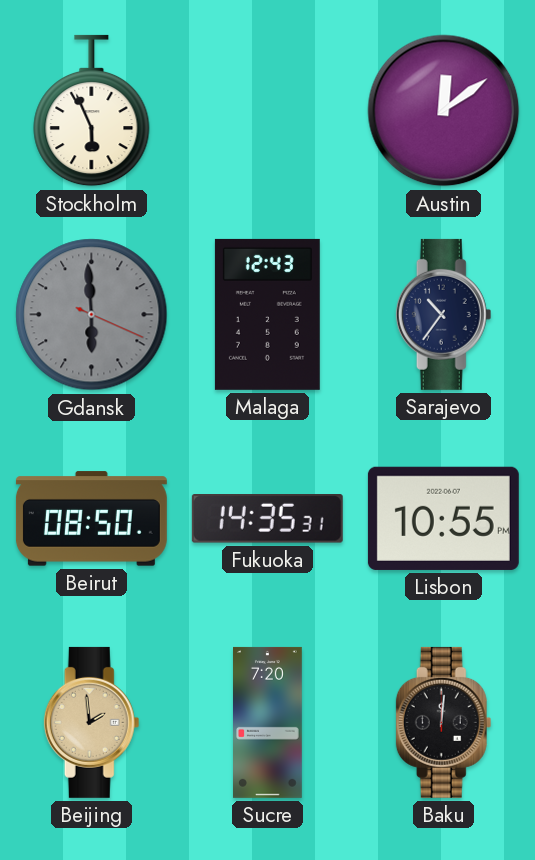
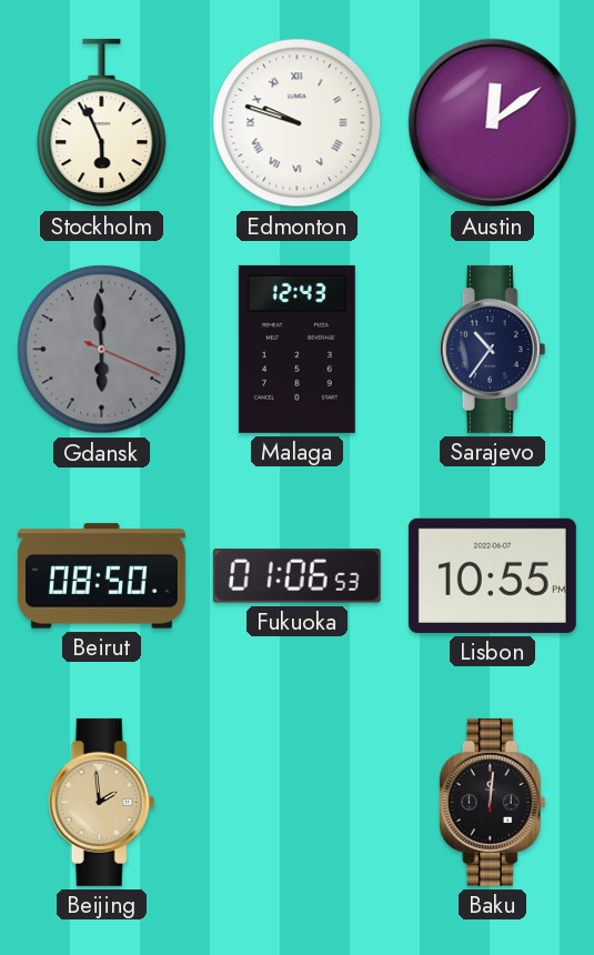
Edmonton: none -> 9:48 (298, 123)
Fukuoka: 14:35 -> 01:06 (296, 576)
Sucre: 7:20 -> none (268, 722)
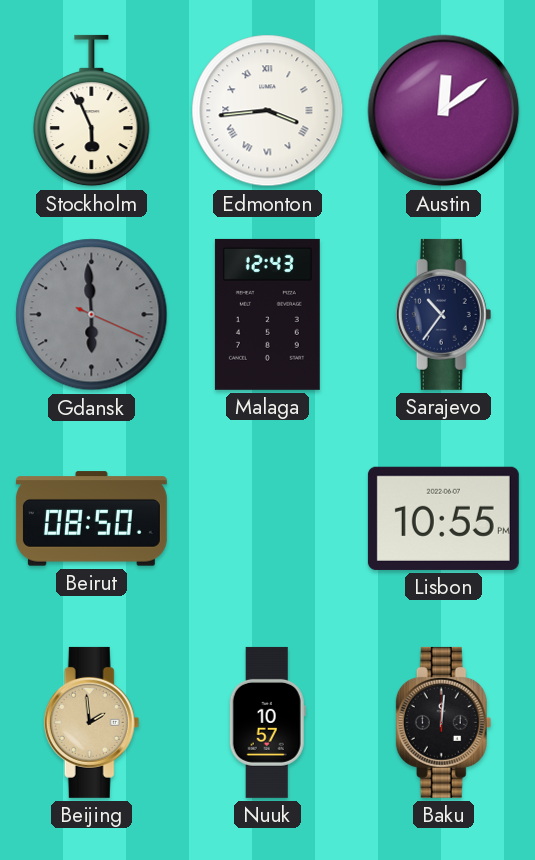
Edmonton: 9:48 -> 3:44 (268, 111)
Fukuoka: 01:06 -> none (296, 576)
Nuuk: none -> 10:57 (267, 722)
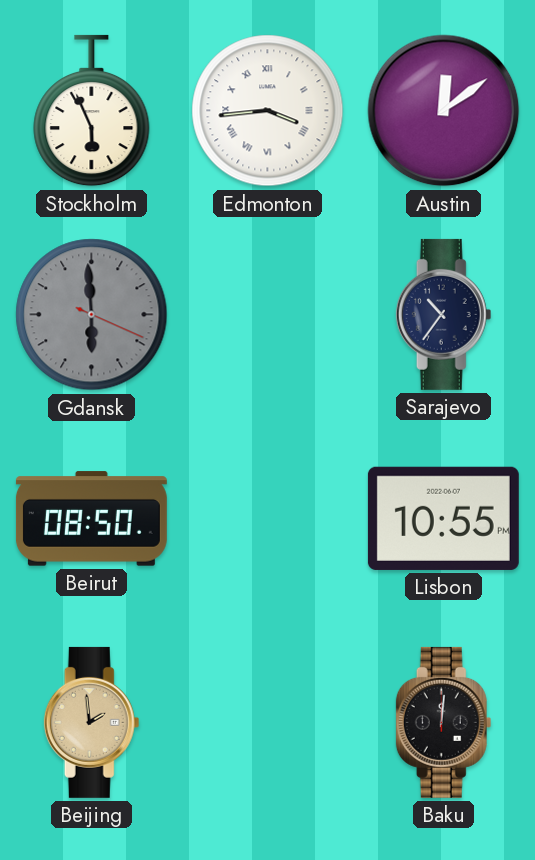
Malaga: 12:43 -> none (267, 314)
Nuuk: 10:57 -> none (267, 722)
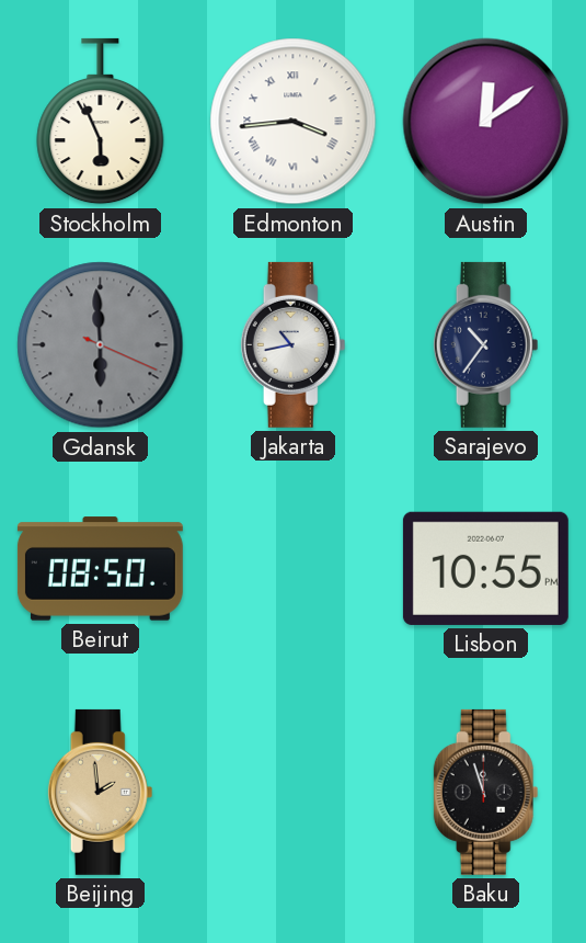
Jakarta: none -> 10:43 (294, 344)
Baku: 12:01 -> 11:57 (486, 792)
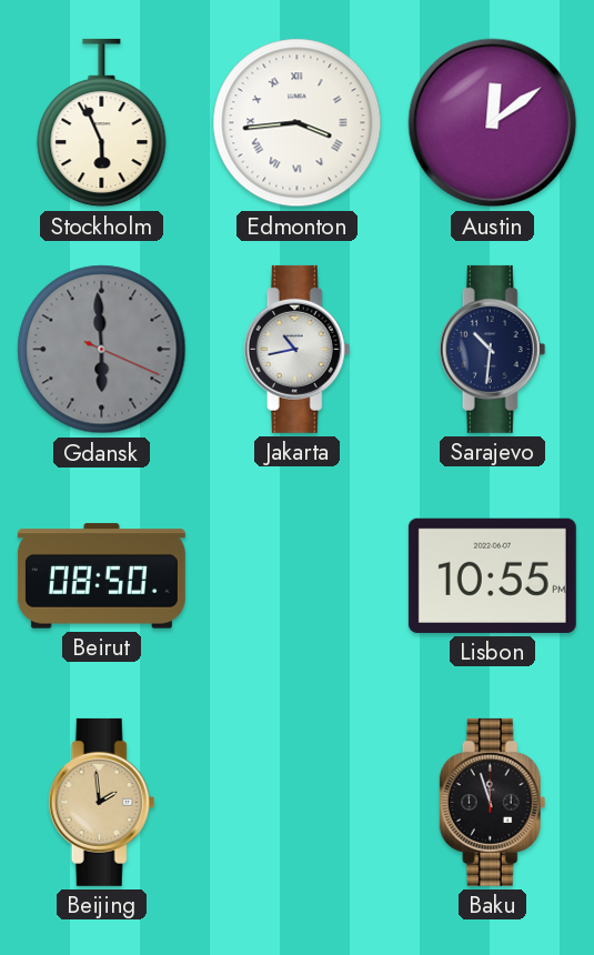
Sarajevo: 10:36 -> 10:31 (493, 349)
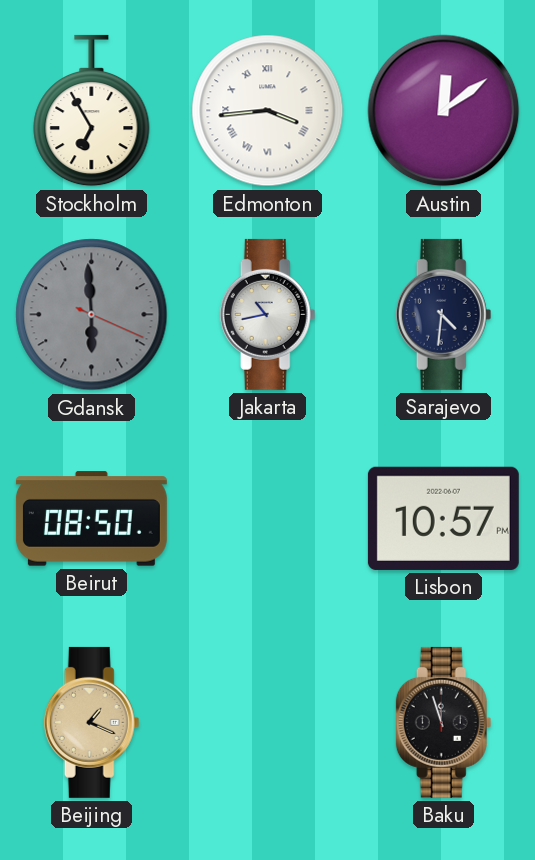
Stockholm: 5:56 -> 6:55 (92, 111)
Sarajevo: 10:31 -> 4:31 (444, 314)
Lisbon: 10:55 -> 10:57 (443, 518)
Beijing: 1:59 -> 1:19 (92, 722)
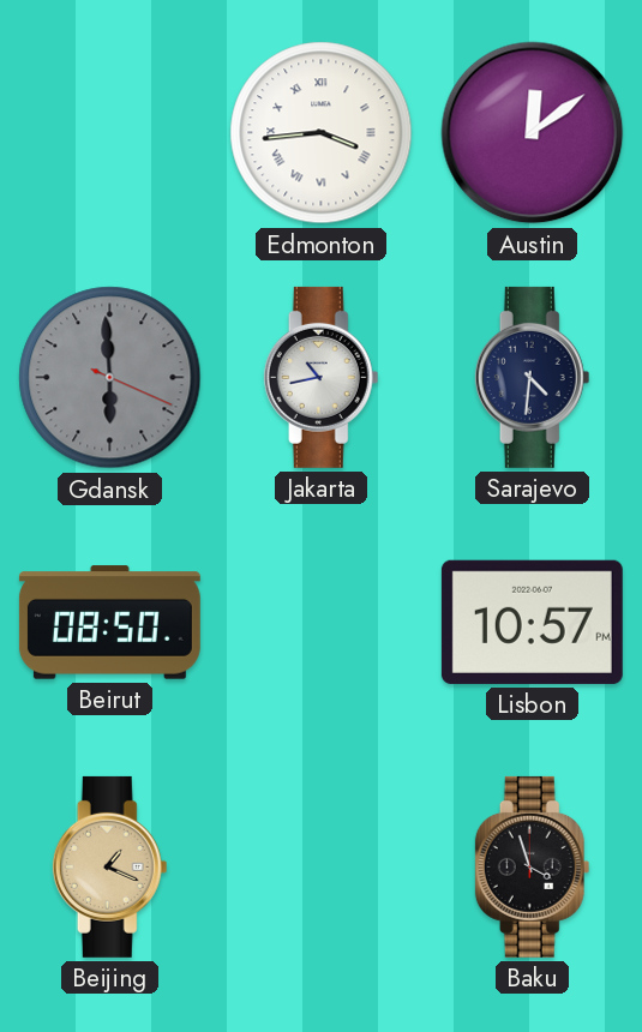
Stockholm: 6:55 -> none (92, 111)
Baku: 11:57 -> 3:57 (533, 866)
